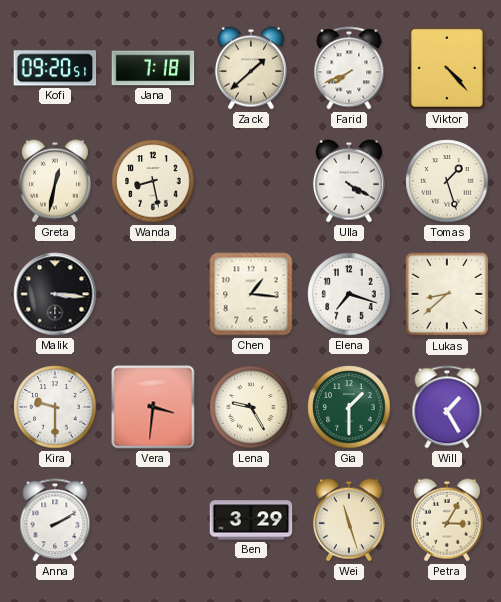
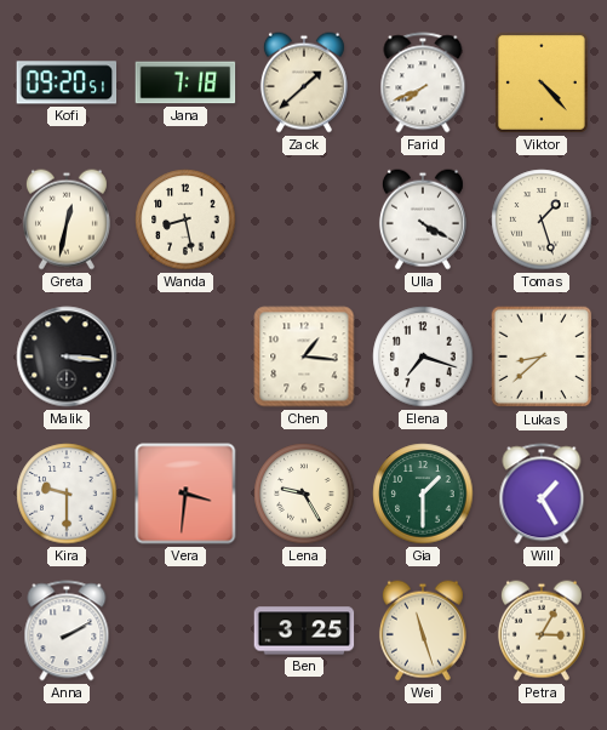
Ben: 3:29 -> 3:25 (304, 631)
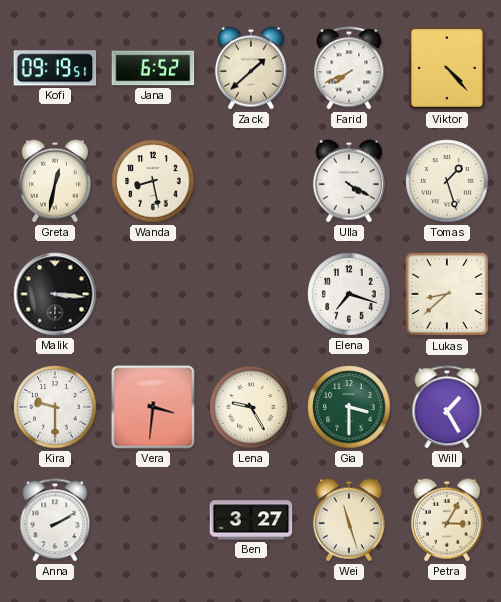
Kofi: 09:20 -> 09:19 (55, 68)
Jana: 7:18 -> 6:52 (153, 68)
Chen: 1:16 -> none (304, 357)
Gia: 1:30 -> 3:30 (349, 407)
Ben: 3:25 -> 3:27 (251, 520)
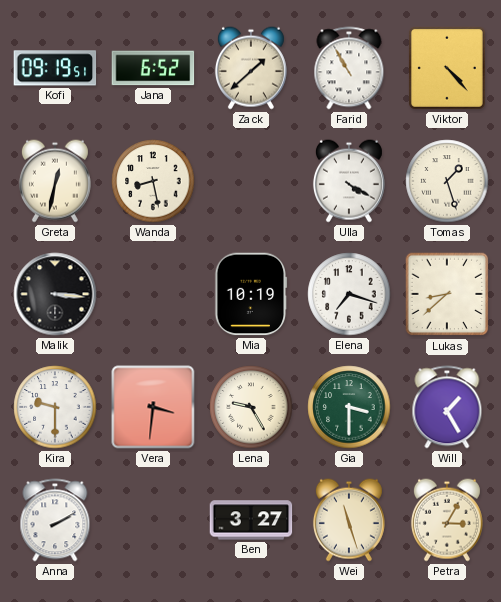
Farid: 7:41 -> 10:55 (349, 68)
Mia: none -> 10:19 (251, 294)
